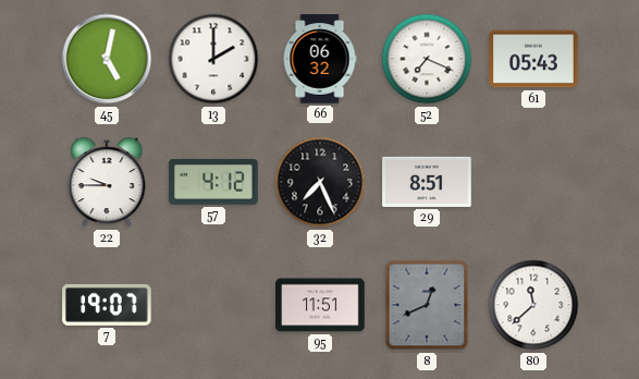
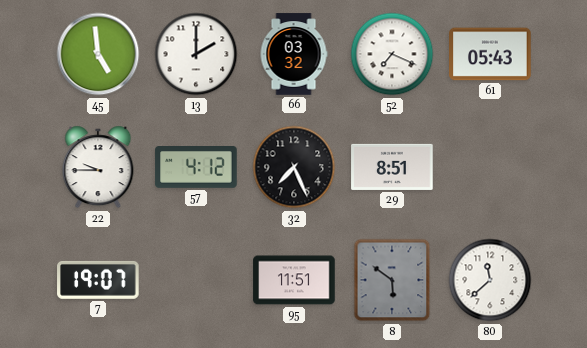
45: 5:02 -> 4:59 (98, 54)
66: 06:32 -> 03:32 (294, 54)
8: 12:41 -> 5:51 (392, 280)
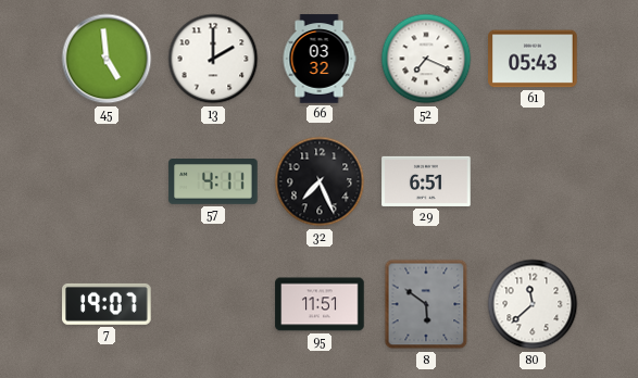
22: 9:45 -> none (98, 167)
57: 4:12 -> 4:11 (213, 182)
29: 8:51 -> 6:51 (426, 181)
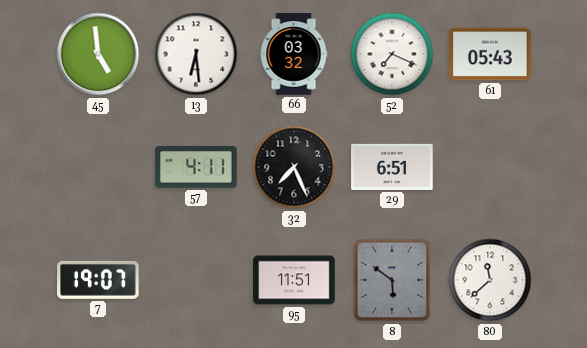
13: 2:00 -> 6:29 (196, 54)
